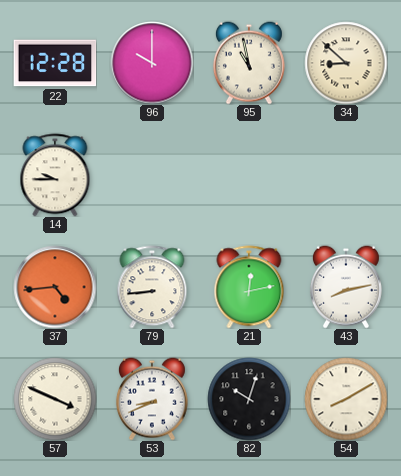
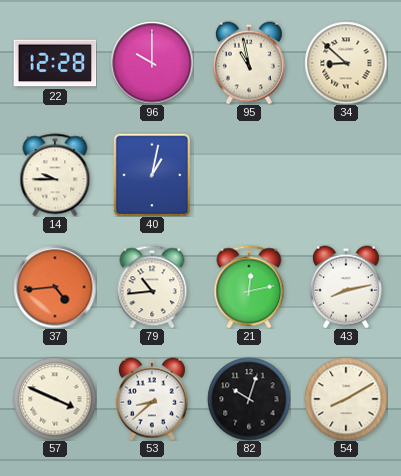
40: none -> 1:02 (152, 175)
79: 8:44 -> 10:44 (152, 287)
53: 8:41 -> 8:38 (152, 399)
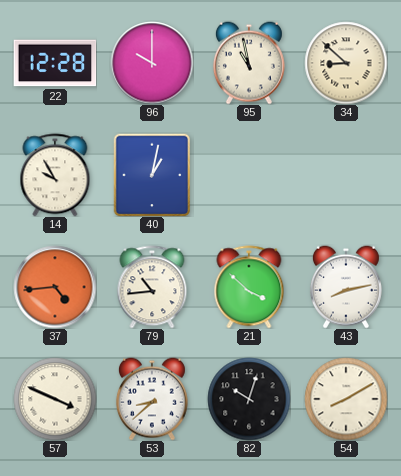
14: 9:45 -> 9:55 (55, 175)
21: 12:13 -> 3:52 (249, 287)
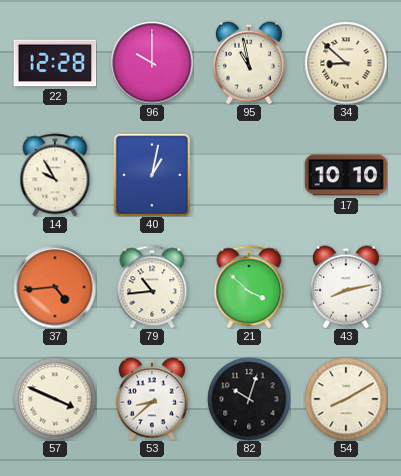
17: none -> 10:10 (346, 175)
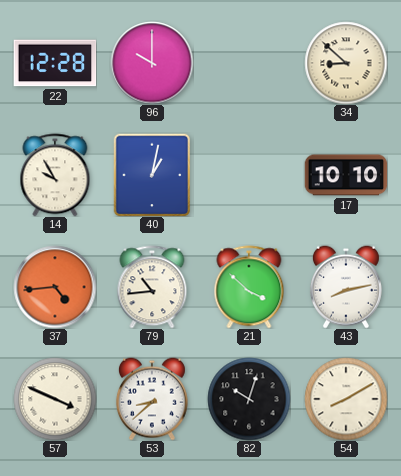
95: 10:58 -> none (249, 63)
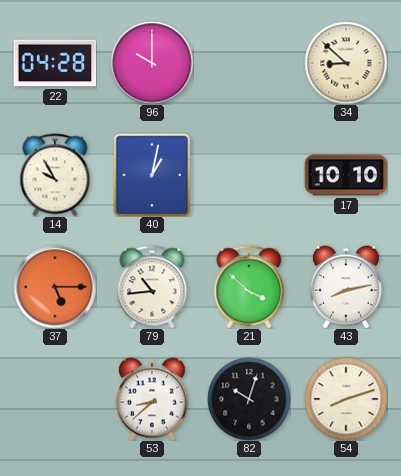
22: 12:28 -> 04:28 (55, 63)
37: 4:44 -> 5:15 (55, 287)
57: 3:49 -> none (55, 399)
54: 8:10 -> 8:12 (346, 399)
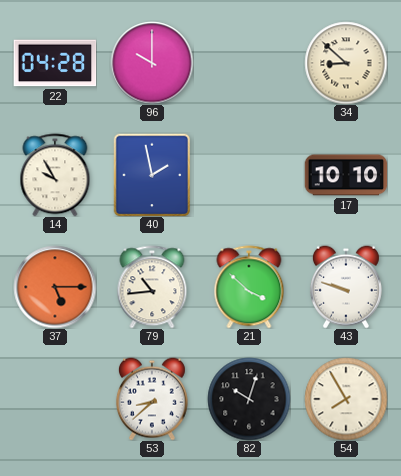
40: 1:02 -> 1:58 (152, 175)
43: 8:13 -> 9:48 (346, 287)
54: 8:12 -> 7:55 (346, 399)
